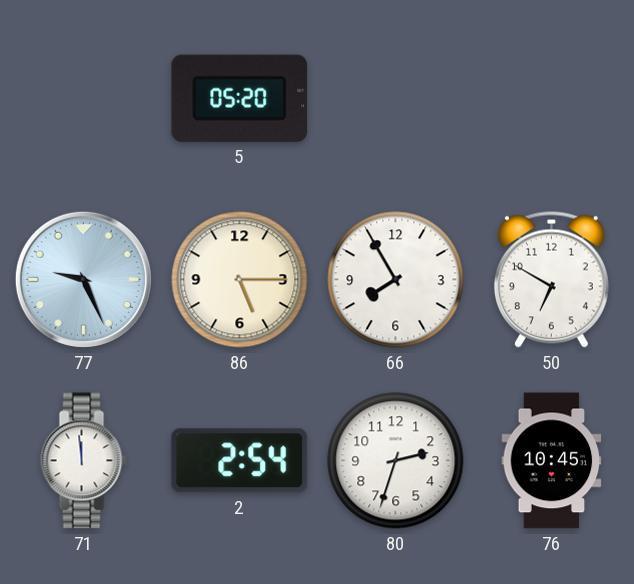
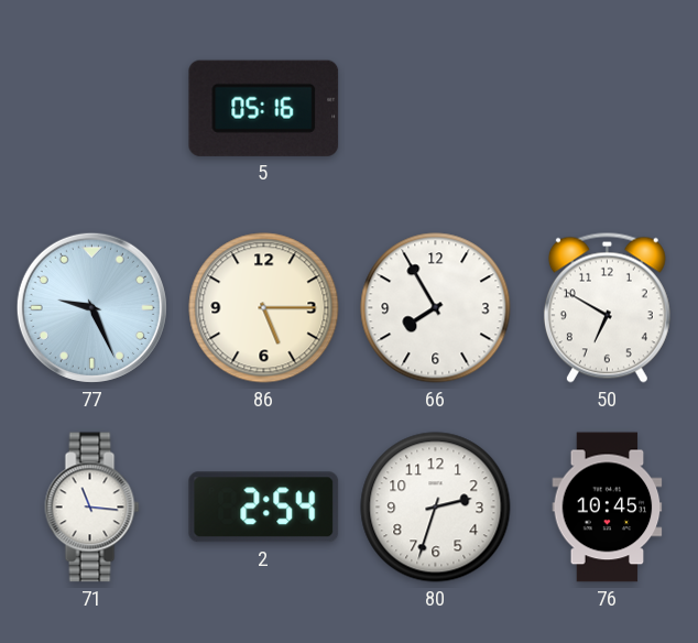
5: 05:20 -> 05:16 (264, 108)
71: 11:59 -> 11:16 (92, 508)
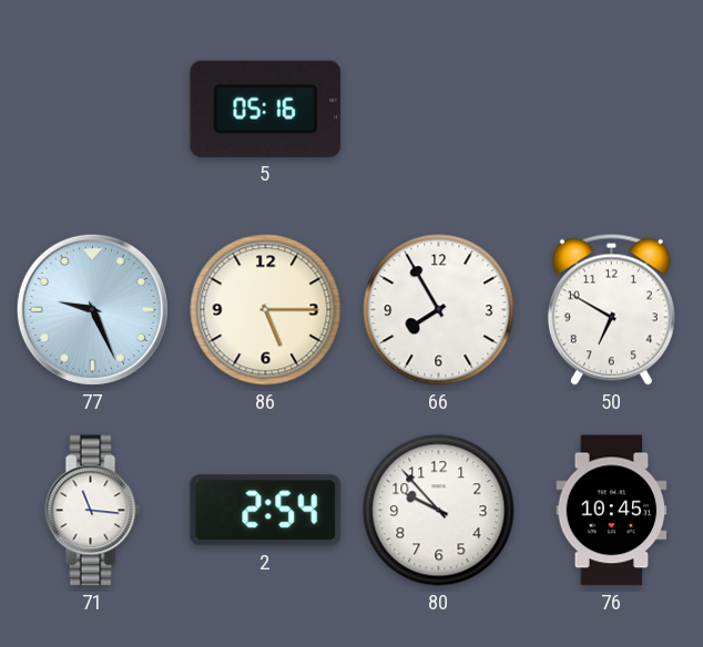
80: 2:33 -> 9:53 (439, 511)
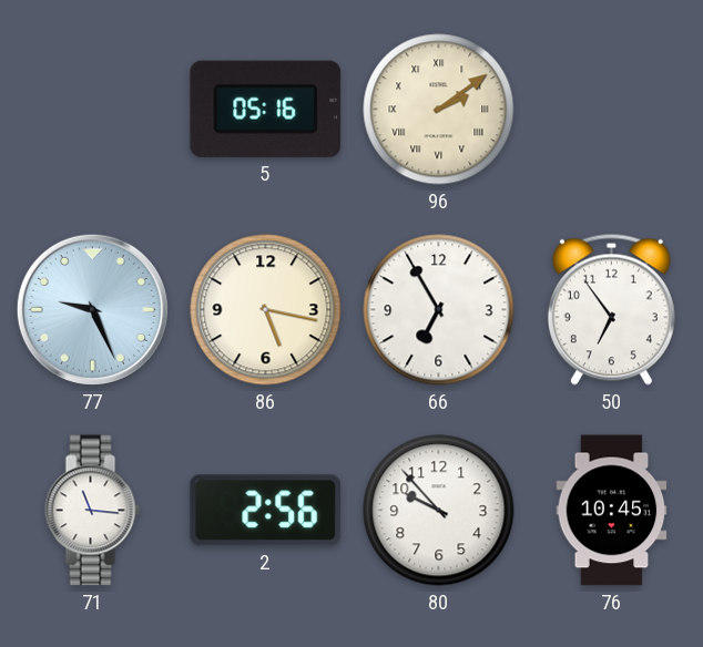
96: none -> 2:09 (439, 110)
86: 5:15 -> 5:17 (266, 310)
66: 7:55 -> 6:55 (439, 310)
50: 6:50 -> 6:54 (611, 309)
2: 2:54 -> 2:56 (266, 511)
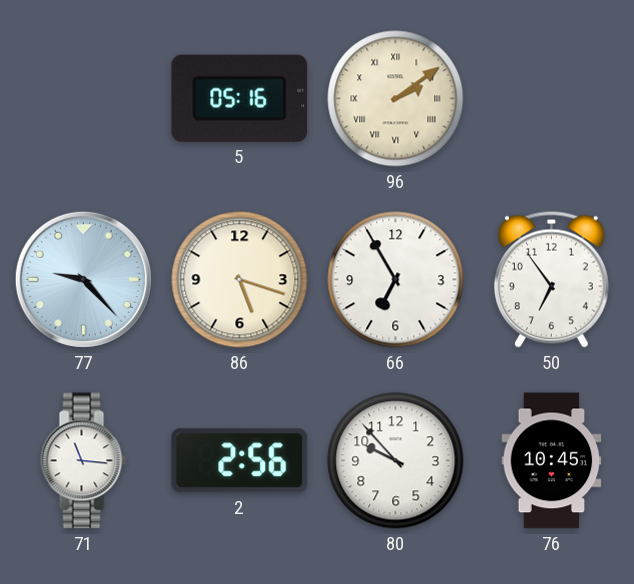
77: 9:26 -> 9:23 (83, 279)
86: 5:17 -> 5:18 (240, 280)
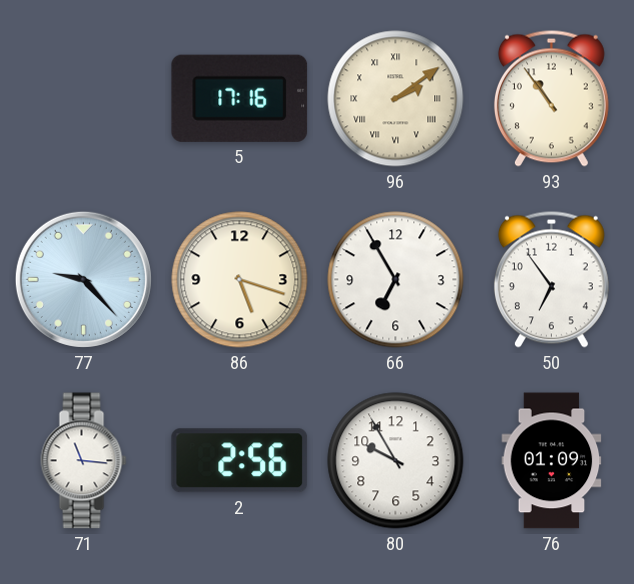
5: 05:16 -> 17:16 (240, 98)
93: none -> 10:54 (551, 98)
80: 9:53 -> 9:55 (396, 461)
76: 10:45 -> 01:09 (552, 461)
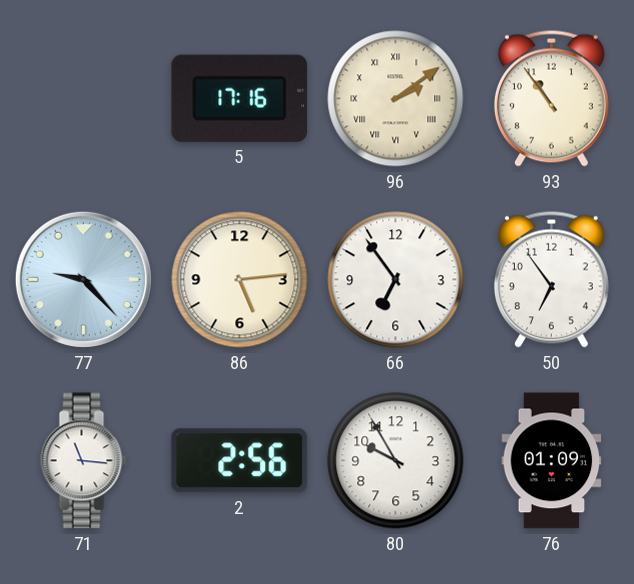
86: 5:18 -> 5:14 (240, 280)
66: 6:55 -> 6:54 (396, 280)
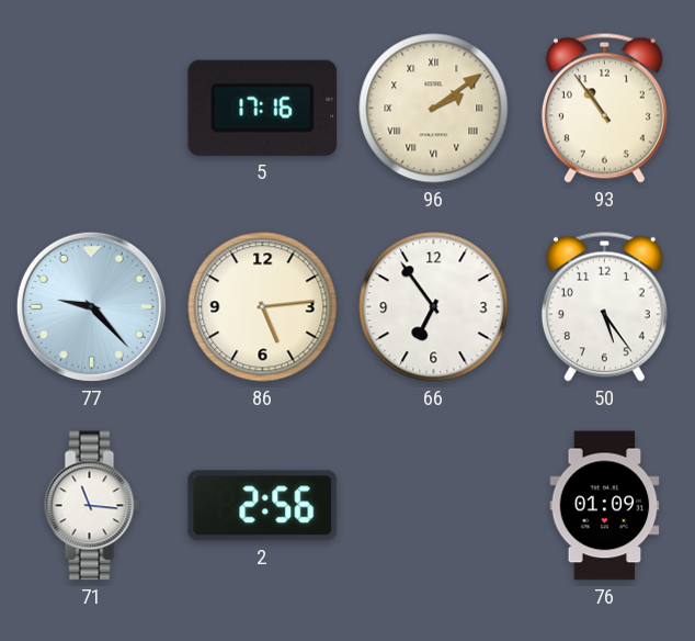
50: 6:54 -> 5:24 (604, 306)
80: 9:55 -> none (396, 461)
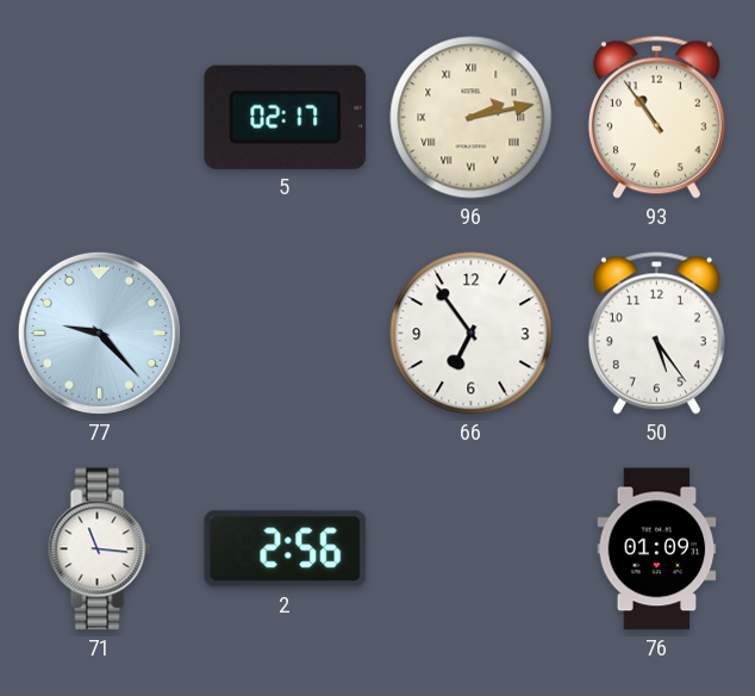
5: 17:16 -> 02:17 (286, 117)
96: 2:09 -> 2:13 (472, 118)
86: 5:14 -> none (263, 307)
